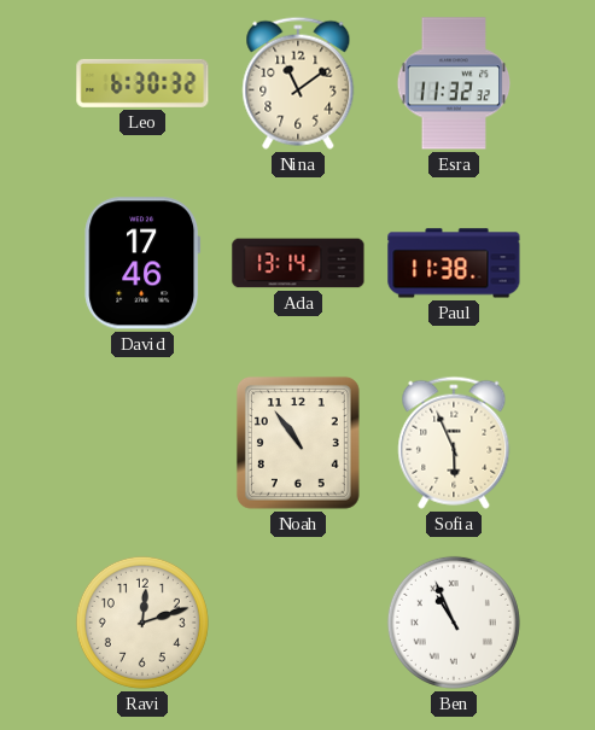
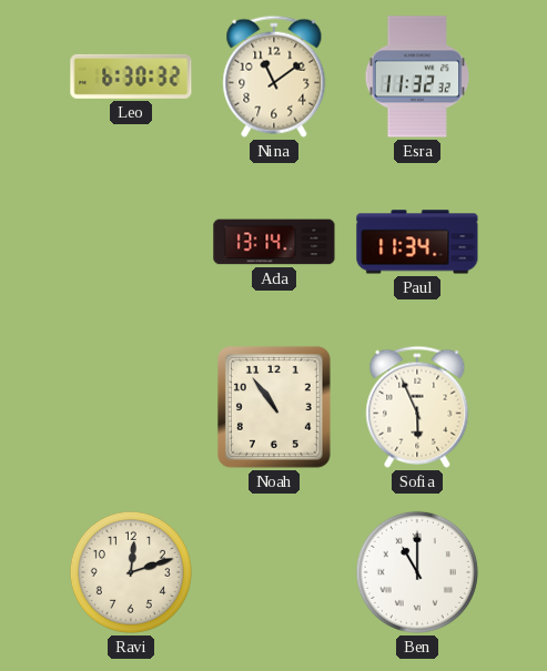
David: 17:46 -> none (142, 263)
Paul: 11:38 -> 11:34 (417, 242)
Ben: 10:56 -> 11:00 (417, 572)
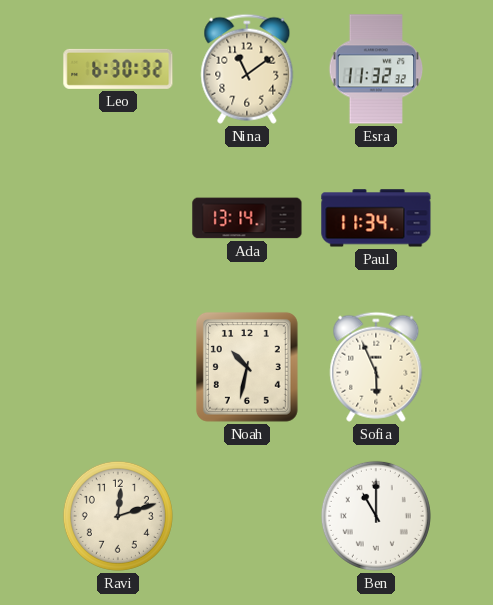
Noah: 10:54 -> 10:32 (247, 367)
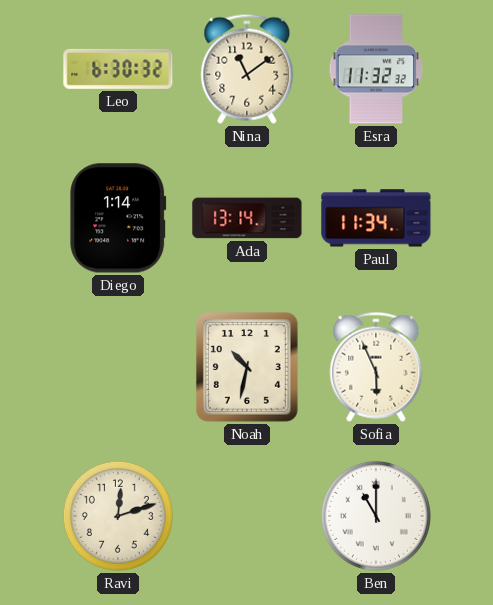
Diego: none -> 1:14 (118, 218)
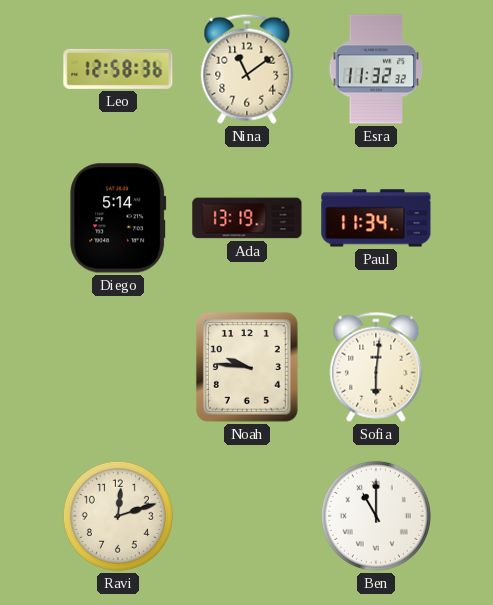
Leo: 6:30 -> 12:58 (118, 69)
Diego: 1:14 -> 5:14 (118, 218)
Ada: 13:14 -> 13:19 (247, 218)
Noah: 10:32 -> 9:46 (247, 367)
Sofia: 5:56 -> 6:01 (376, 367)
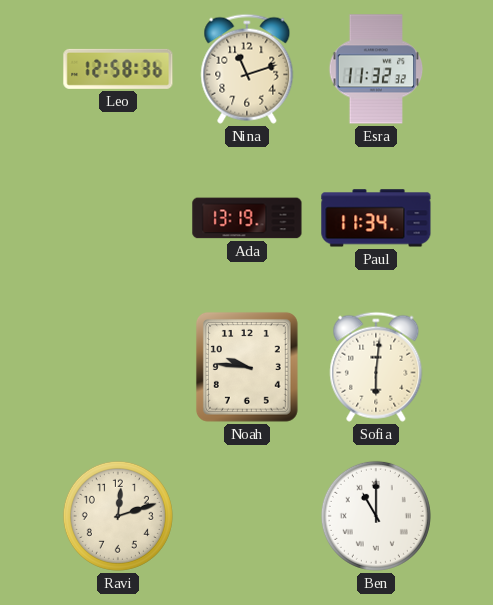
Nina: 11:09 -> 11:12 (247, 69)
Diego: 5:14 -> none (118, 218)
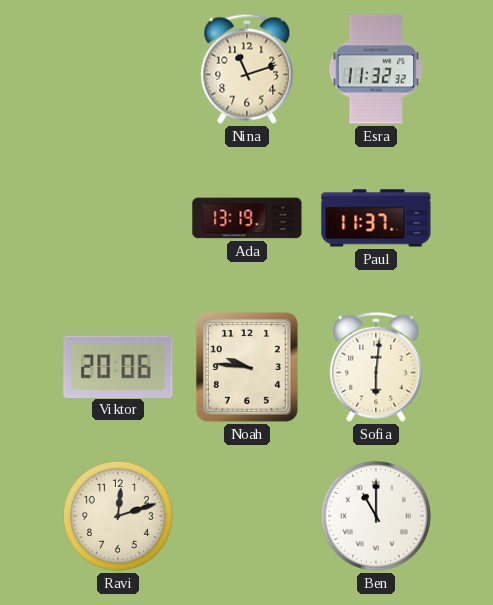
Leo: 12:58 -> none (118, 69)
Paul: 11:34 -> 11:37 (376, 218)
Viktor: none -> 20:06 (118, 366)
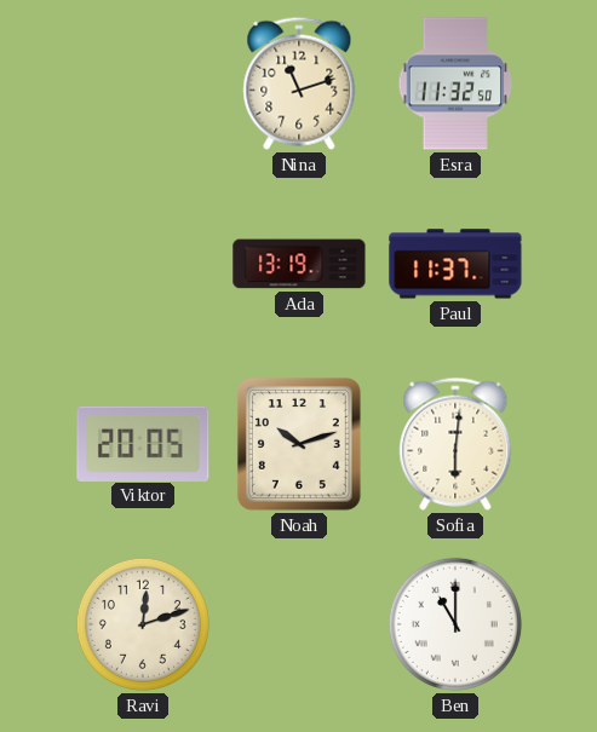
Esra: 11:32:32 -> 11:32:50 (455, 83)
Viktor: 20:06 -> 20:05 (143, 443)
Noah: 9:46 -> 10:12 (299, 444)
